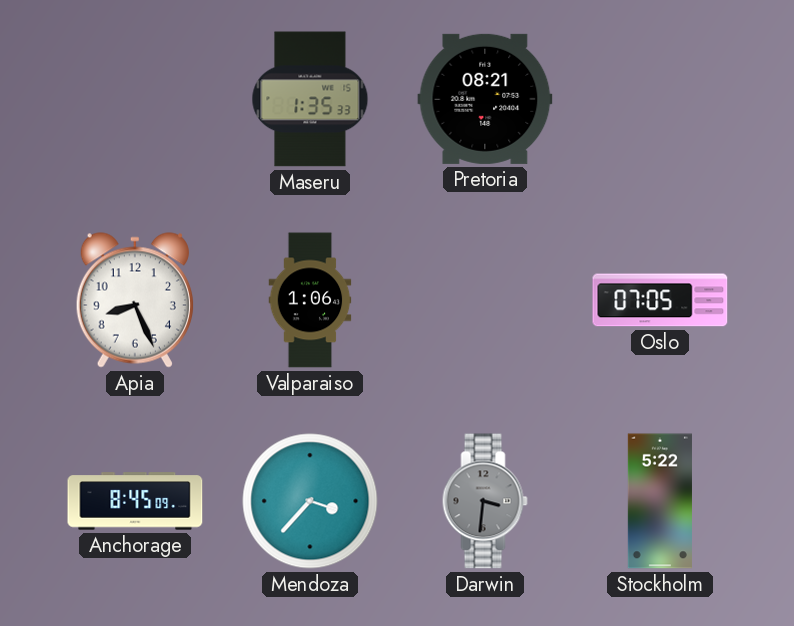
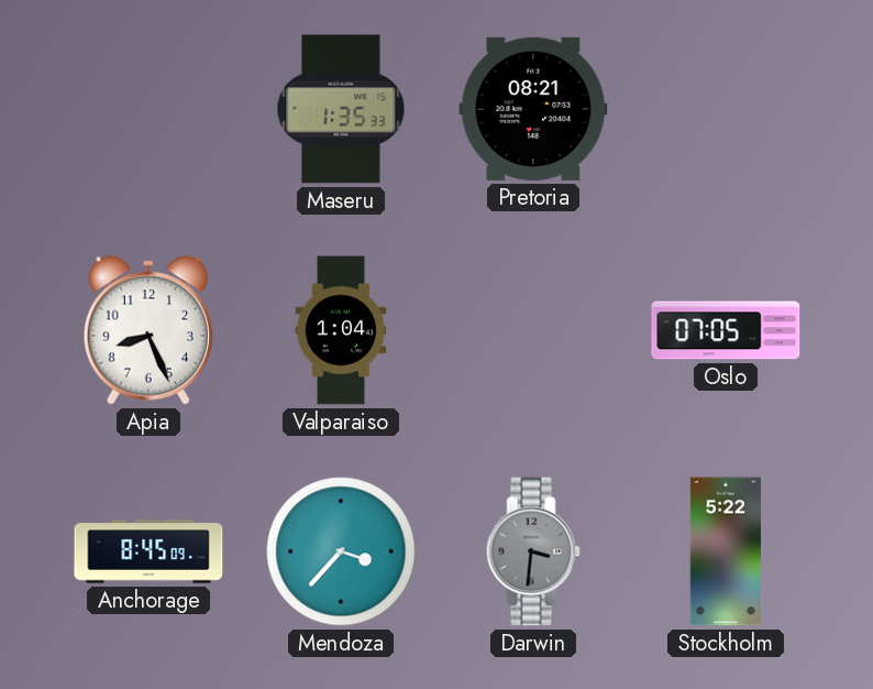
Valparaiso: 1:06 -> 1:04 (341, 330)
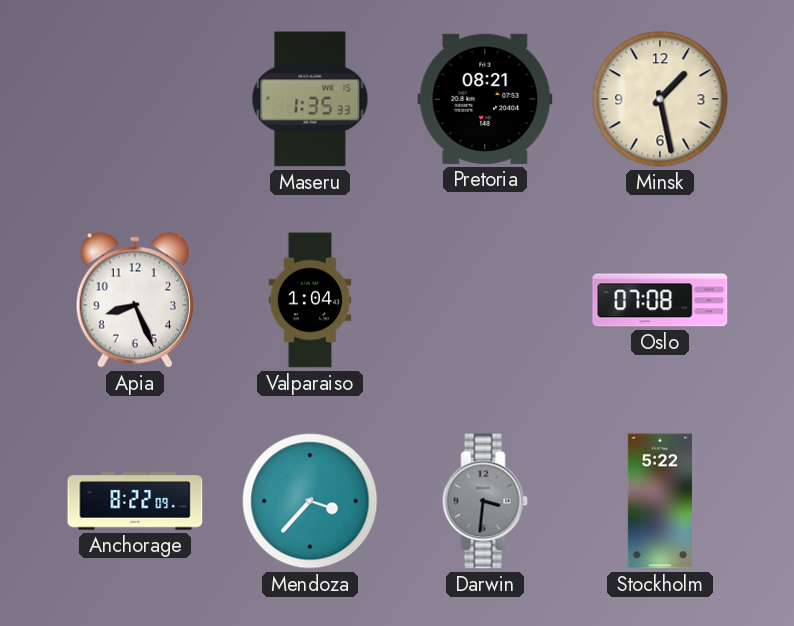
Minsk: none -> 1:28 (660, 99)
Oslo: 07:05 -> 07:08 (660, 300)
Anchorage: 8:45 -> 8:22 (135, 501)
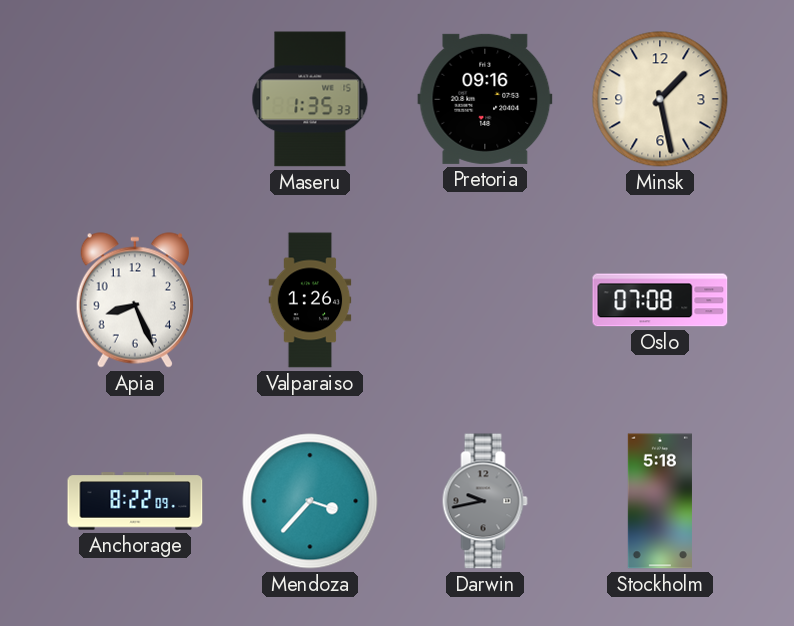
Pretoria: 08:21 -> 09:16 (485, 99)
Valparaiso: 1:04 -> 1:26 (310, 300)
Darwin: 3:31 -> 9:43 (485, 501)
Stockholm: 5:22 -> 5:18 (660, 501)
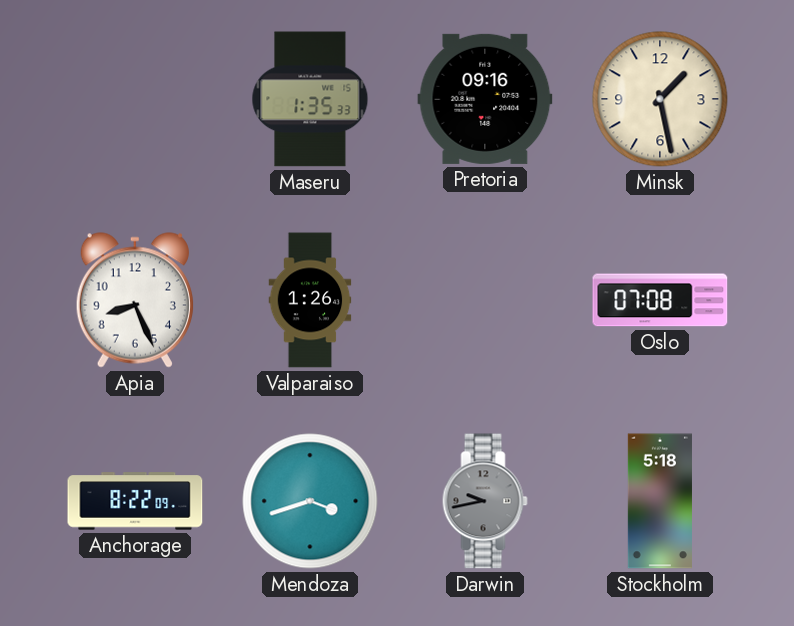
Mendoza: 3:37 -> 3:42 (310, 501)
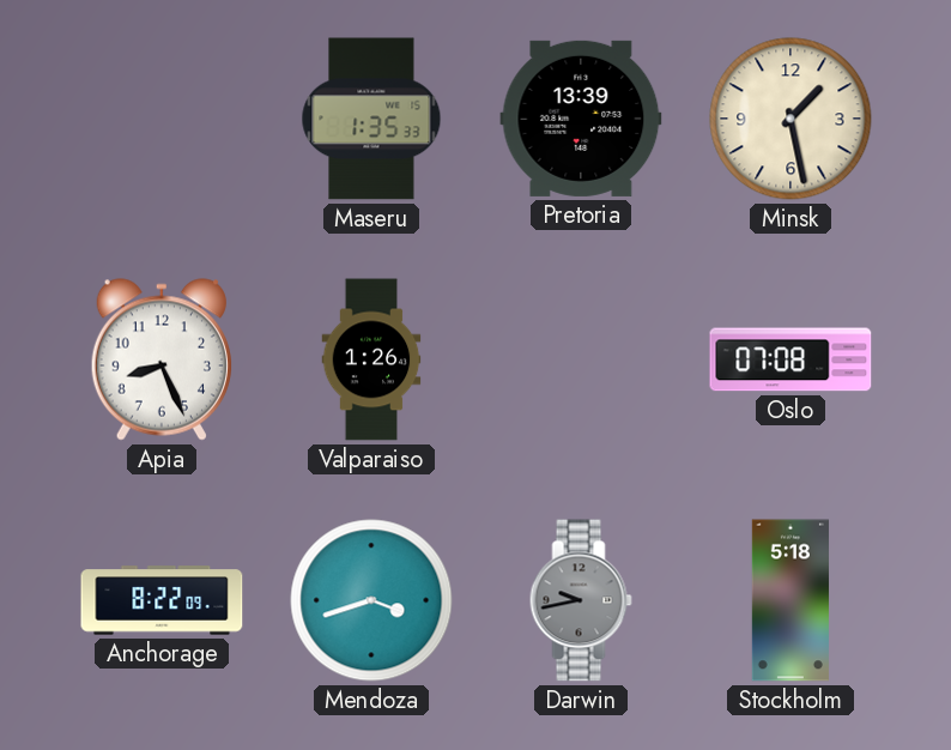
Pretoria: 09:16 -> 13:39 (581, 119)
